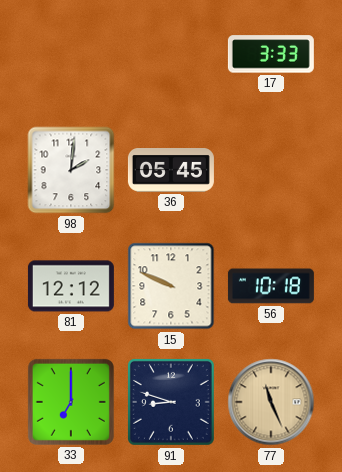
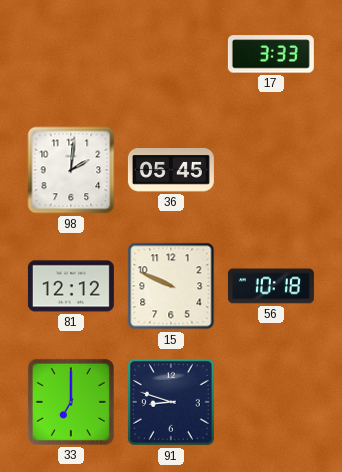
77: 11:26 -> none (271, 402)
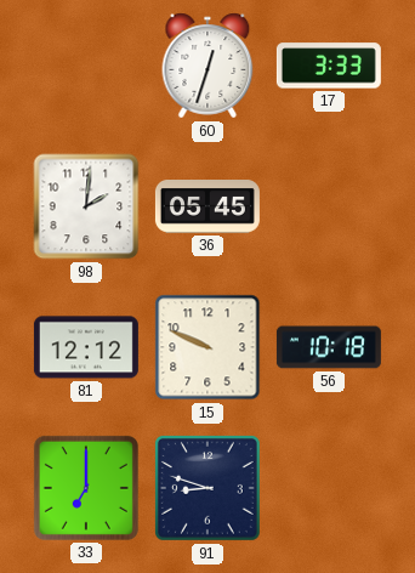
60: none -> 12:33 (207, 66)
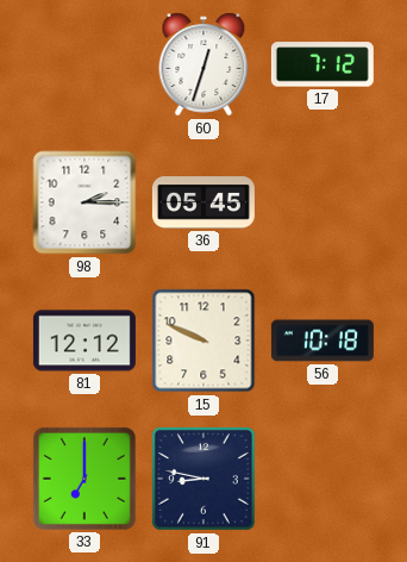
17: 3:33 -> 7:12 (323, 64)
98: 2:01 -> 2:15 (84, 202)
91: 8:48 -> 8:47 (203, 479)
